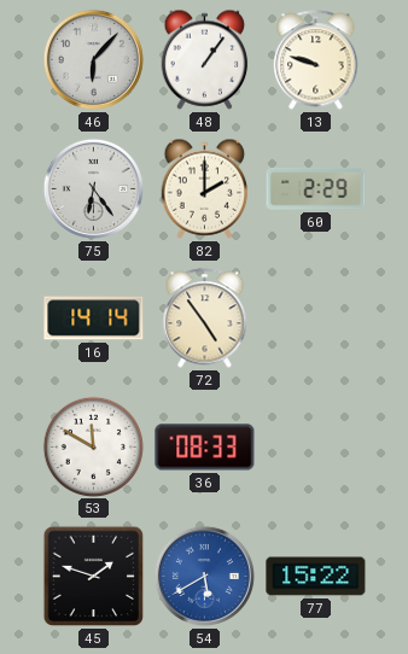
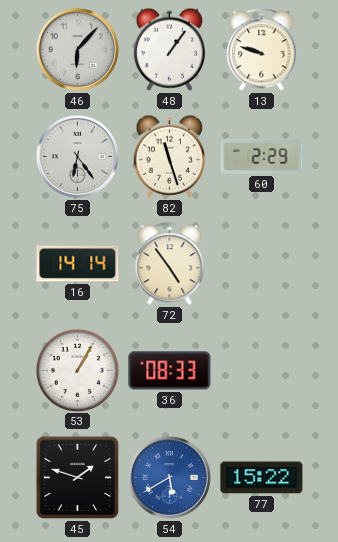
82: 2:00 -> 11:27 (170, 156)
53: 11:50 -> 1:05 (77, 370)
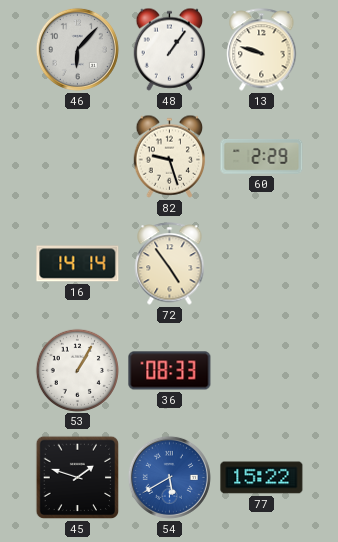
75: 6:24 -> none (77, 156)
82: 11:27 -> 9:27 (170, 156)
